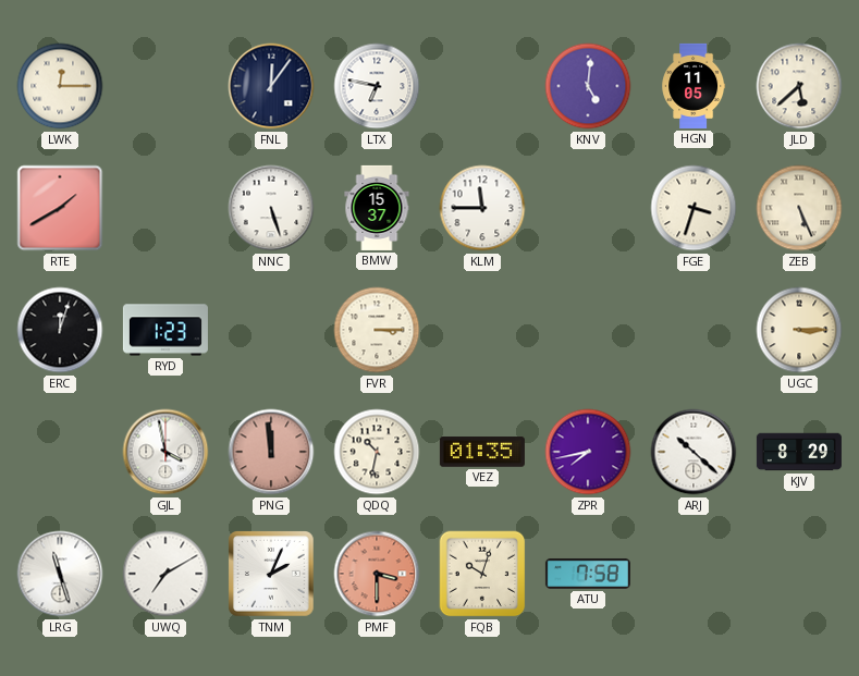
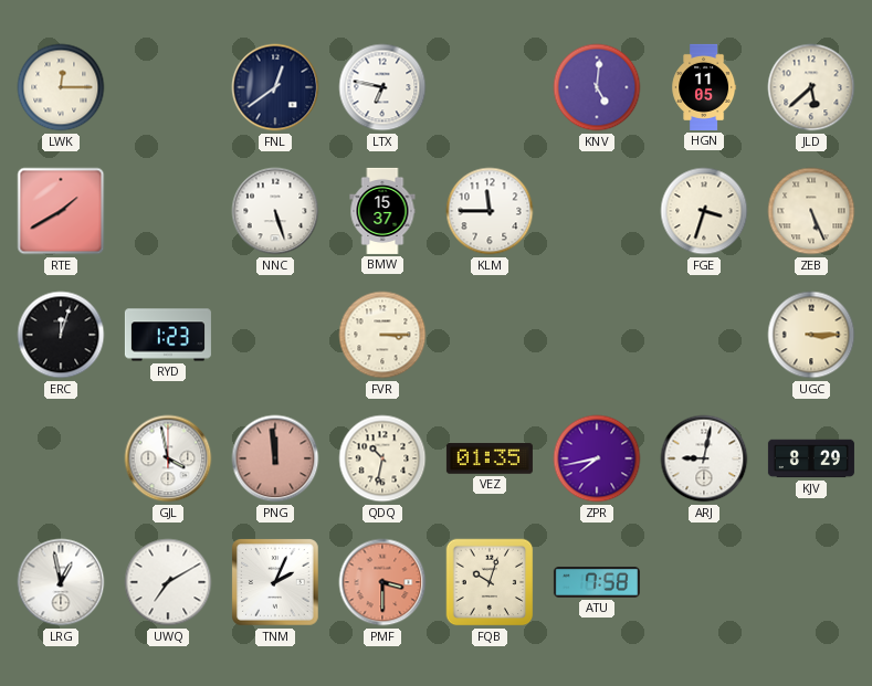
FNL: 12:06 -> 12:39 (275, 87)
ARJ: 10:22 -> 9:02 (704, 458)
LRG: 11:27 -> 12:58 (61, 582)
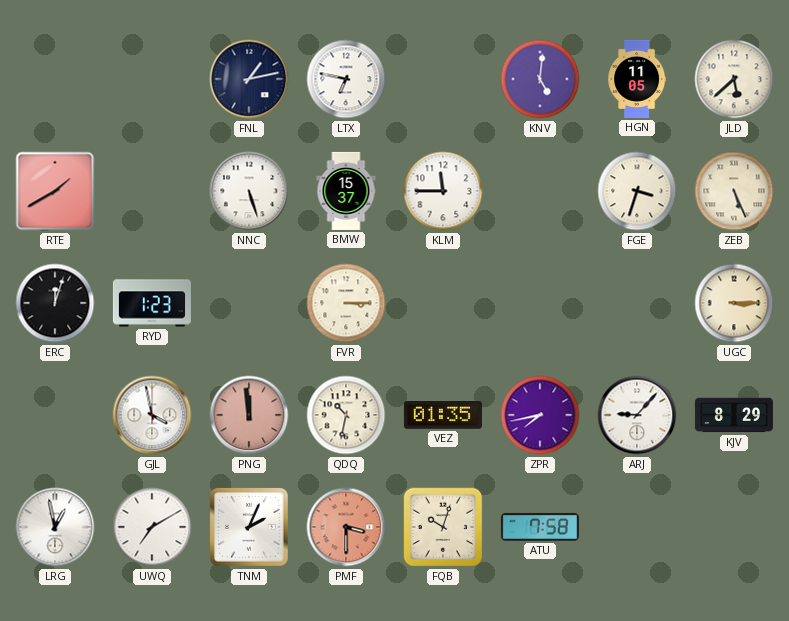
LWK: 12:15 -> none (61, 87)
FNL: 12:39 -> 1:13 (249, 79)
ARJ: 9:02 -> 9:07 (637, 415)
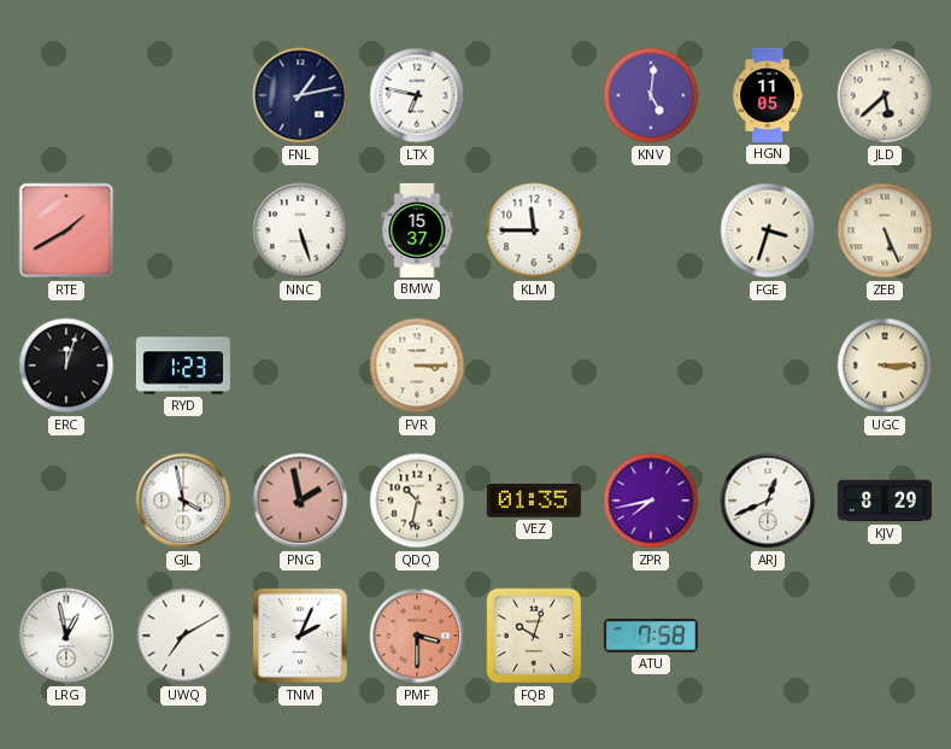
PNG: 11:59 -> 1:58 (300, 501)
ARJ: 9:07 -> 12:41 (768, 501)
